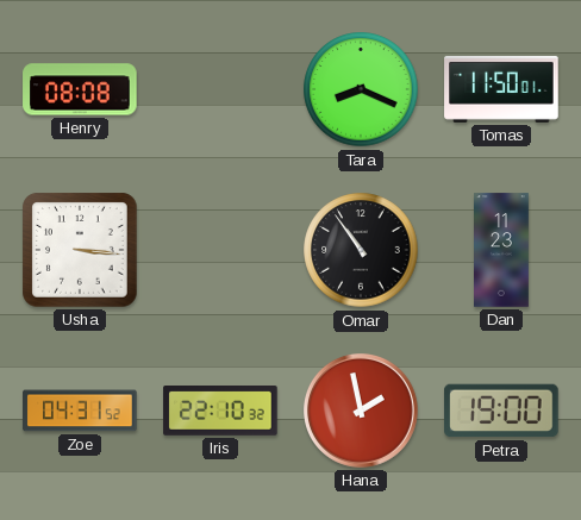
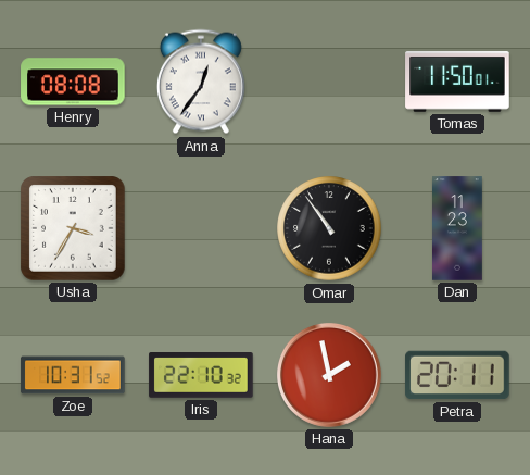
Anna: none -> 12:36 (201, 82)
Tara: 8:19 -> none (361, 89)
Usha: 3:16 -> 3:35 (73, 228)
Zoe: 04:31 -> 10:31 (73, 375)
Petra: 19:00 -> 20:11 (457, 375)
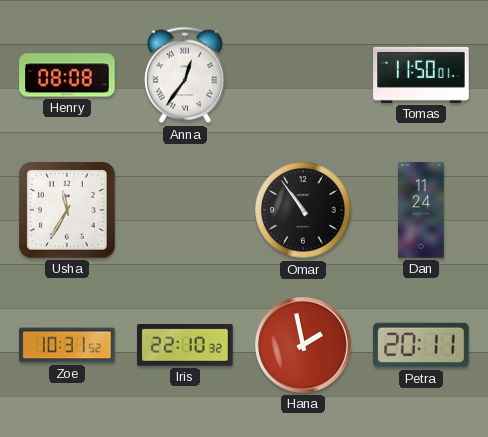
Usha: 3:35 -> 11:35 (67, 210)
Dan: 11:23 -> 11:24 (422, 210)
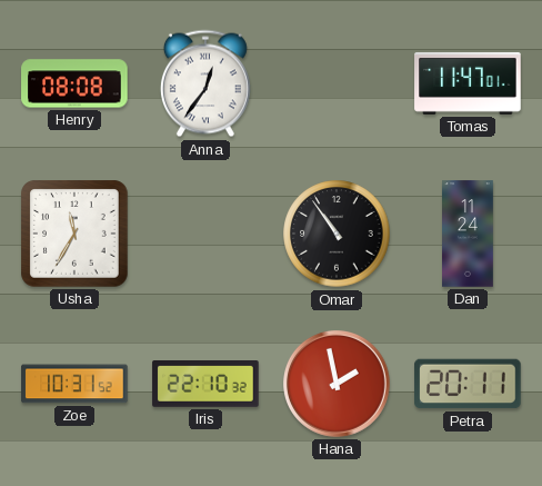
Tomas: 11:50 -> 11:47 (468, 83)
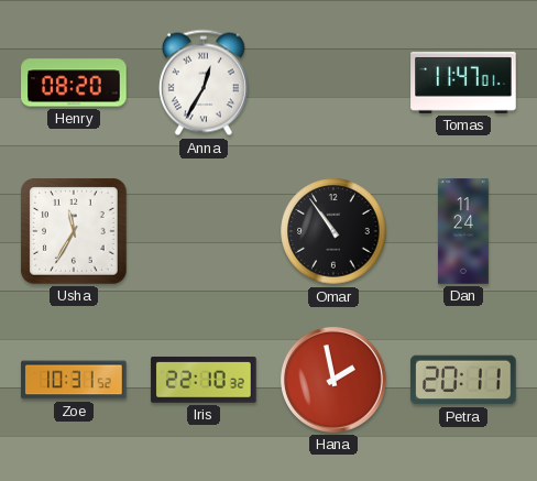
Henry: 08:08 -> 08:20 (74, 83)
Anna: 12:36 -> 12:35 (204, 83)
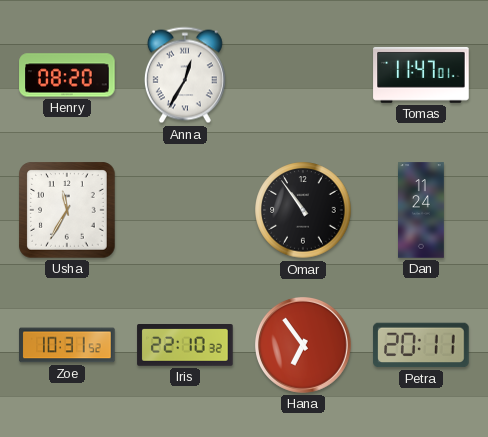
Hana: 1:58 -> 6:54 (304, 346)
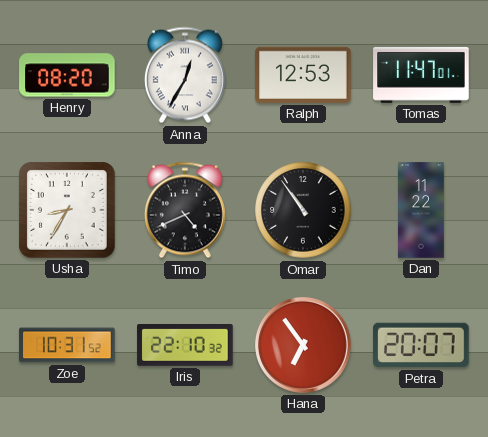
Ralph: none -> 12:53 (303, 75)
Usha: 11:35 -> 8:35 (67, 210)
Timo: none -> 4:41 (185, 210)
Dan: 11:24 -> 11:22 (422, 210)
Petra: 20:11 -> 20:07 (421, 345)
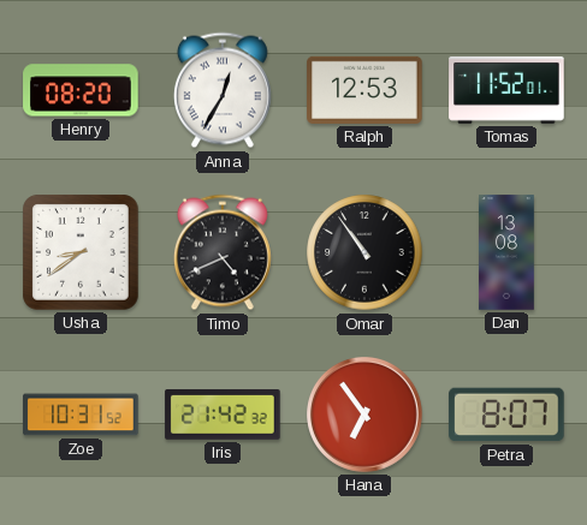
Tomas: 11:47 -> 11:52 (506, 90)
Usha: 8:35 -> 8:39 (81, 252)
Dan: 11:22 -> 13:08 (508, 252)
Iris: 22:10 -> 21:42 (223, 416)
Petra: 20:07 -> 8:07 (506, 414)
